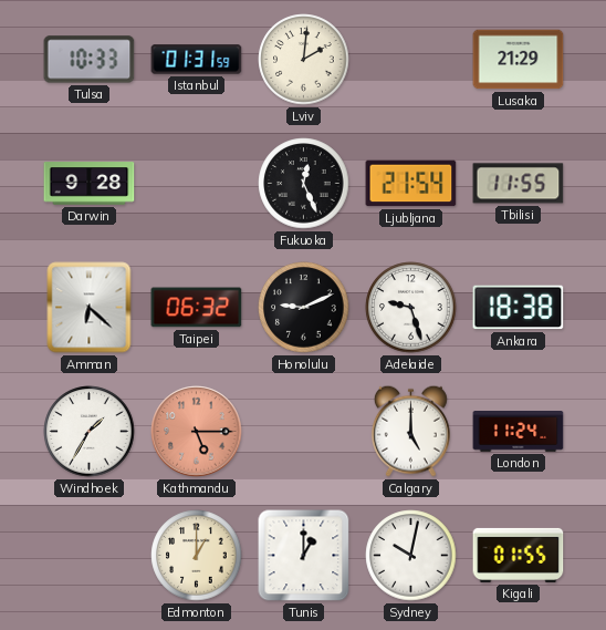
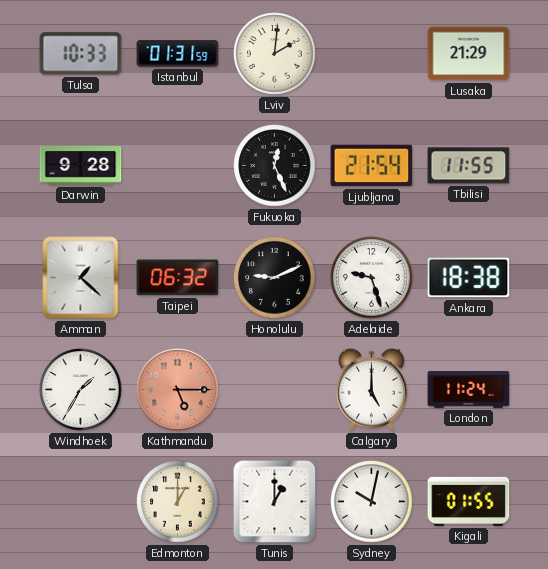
Amman: 6:22 -> 1:22 (81, 278)
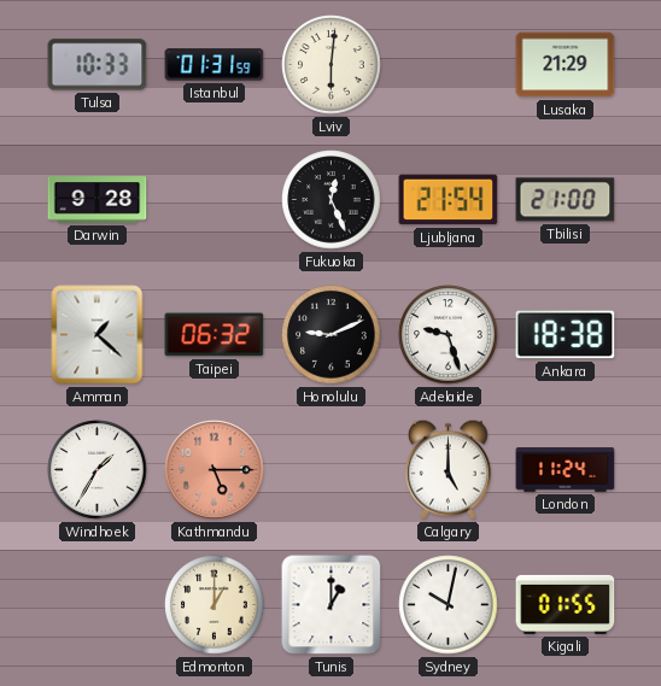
Lviv: 2:01 -> 6:01 (332, 65)
Tbilisi: 11:55 -> 21:00 (566, 200)
